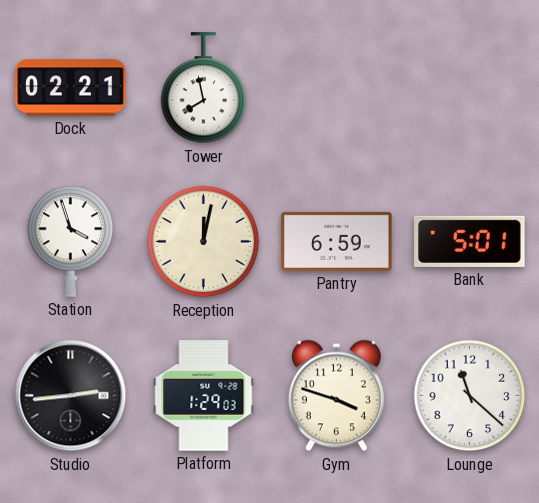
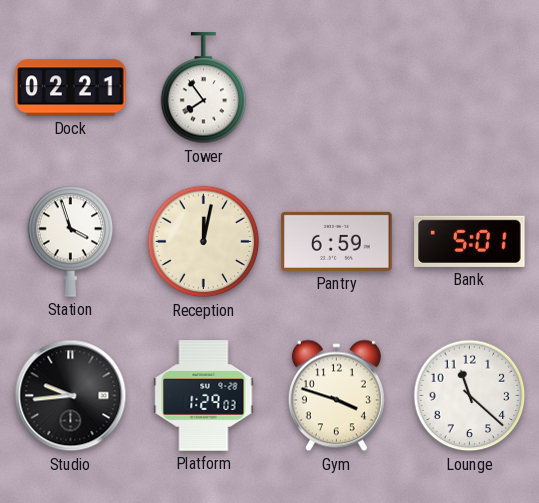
Tower: 7:58 -> 7:54 (204, 88)
Studio: 2:44 -> 9:44 (71, 396)
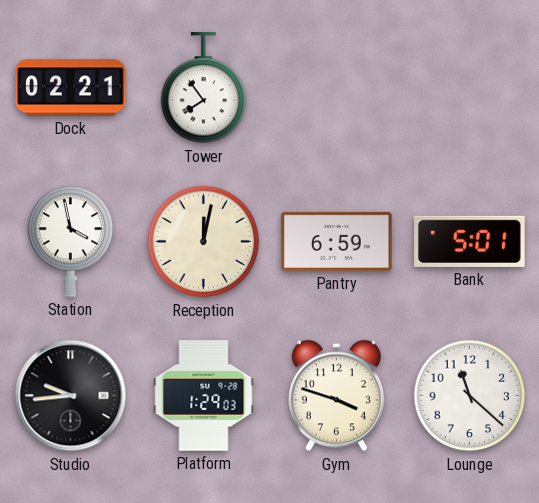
Station: 3:57 -> 3:58 (71, 241)
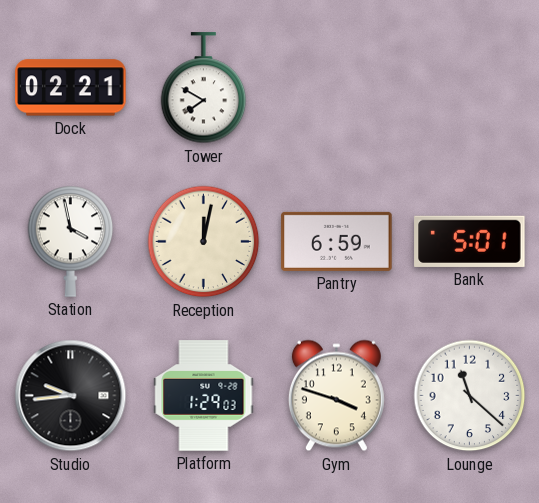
Tower: 7:54 -> 7:50 (204, 88)
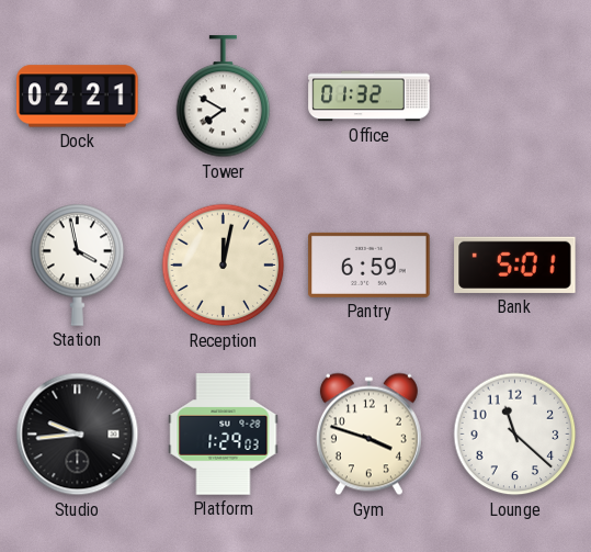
Office: none -> 01:32 (370, 97)
